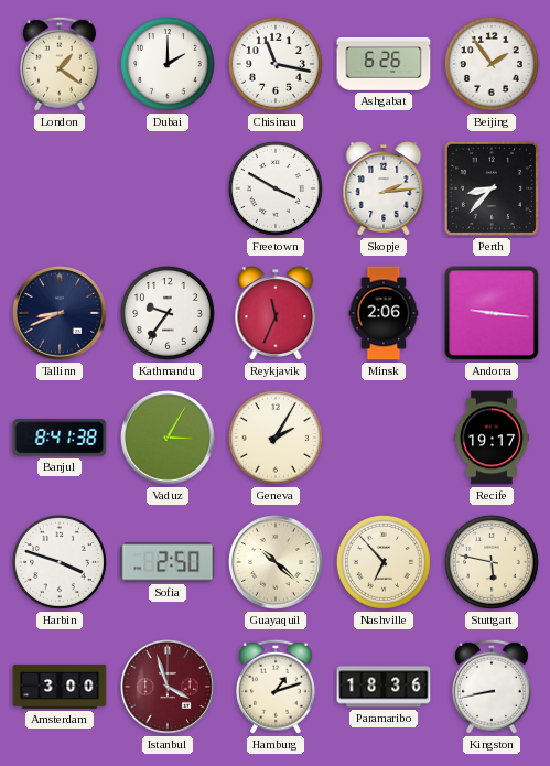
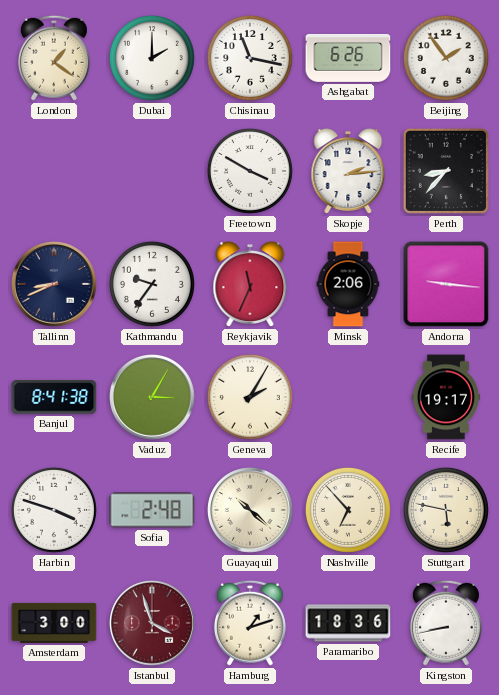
Sofia: 2:50 -> 2:48 (152, 510)
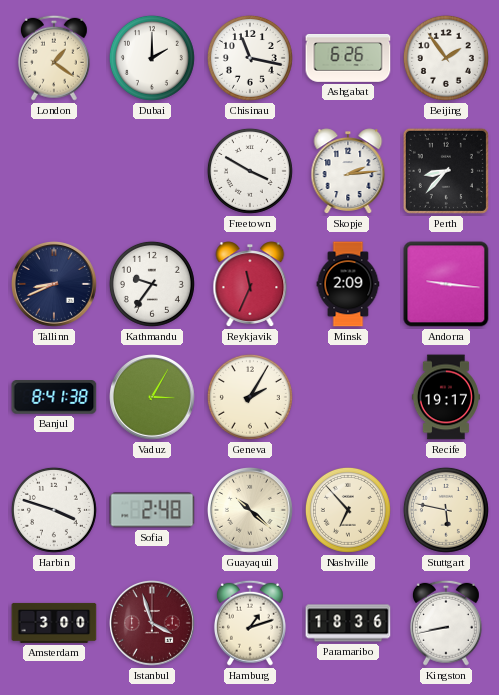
Minsk: 2:06 -> 2:09 (348, 284)
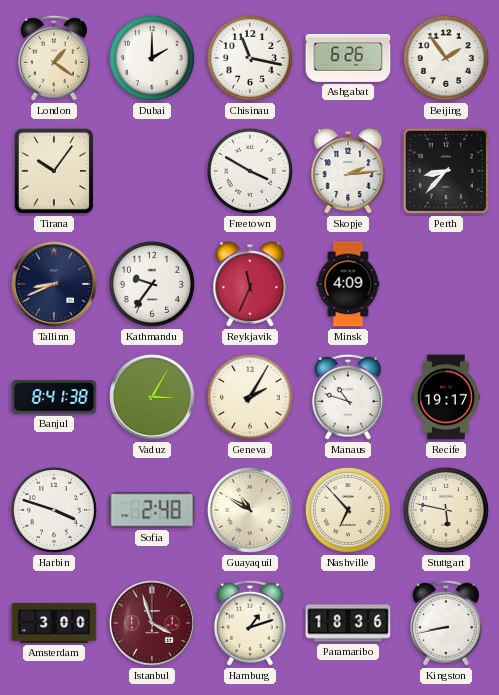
Tirana: none -> 10:06 (54, 171)
Minsk: 2:09 -> 4:09 (348, 284)
Andorra: 9:16 -> none (446, 284)
Manaus: none -> 10:48 (348, 397)
Guayaquil: 10:22 -> 10:50 (251, 511)
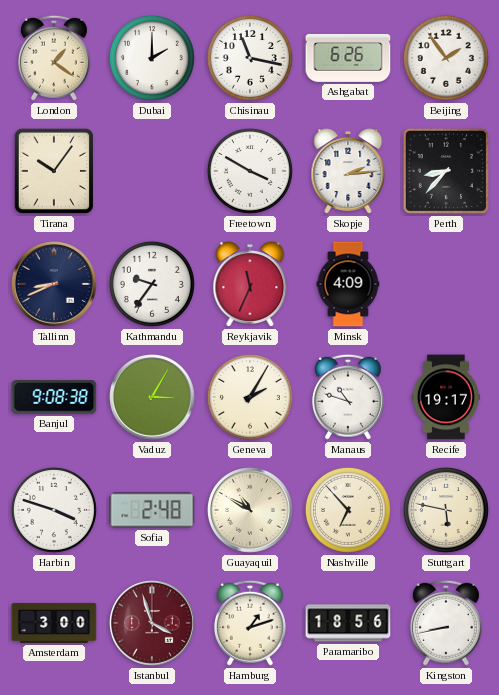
Banjul: 8:41 -> 9:08 (54, 397)
Paramaribo: 18:36 -> 18:56 (348, 623)
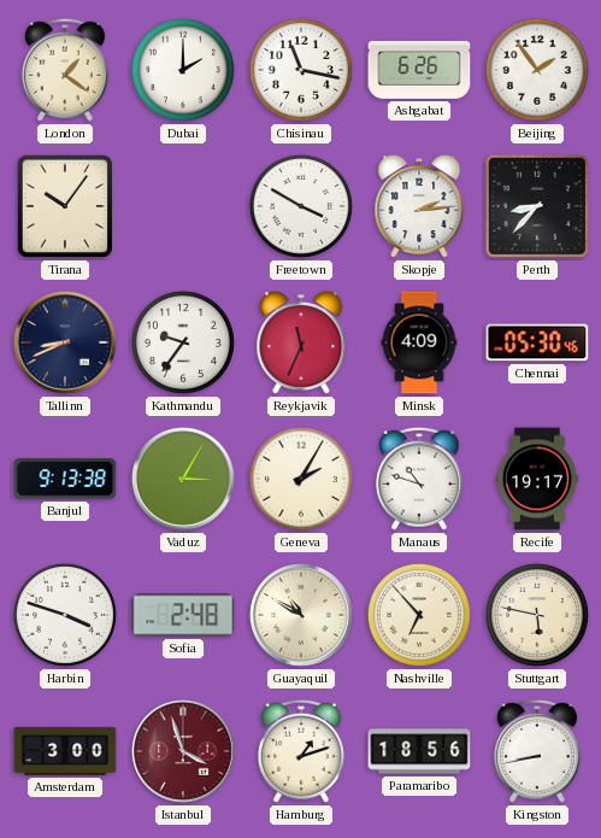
Chennai: none -> 05:30 (537, 342)
Banjul: 9:08 -> 9:13 (65, 479)
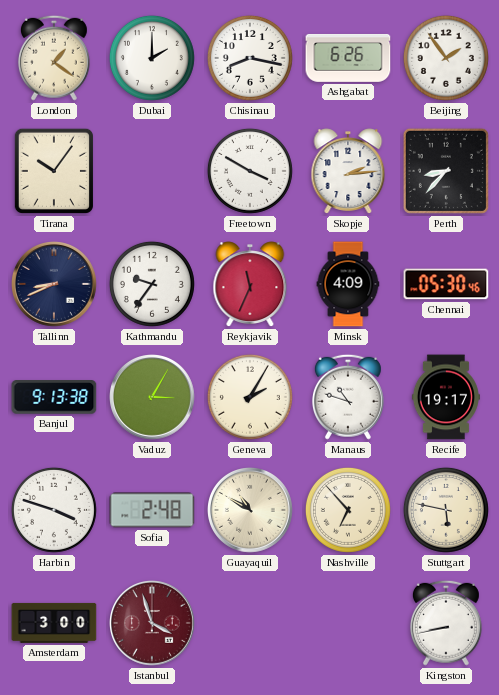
Chisinau: 11:17 -> 8:17 (250, 58)
Hamburg: 1:12 -> none (301, 751)
Paramaribo: 18:56 -> none (419, 751)
